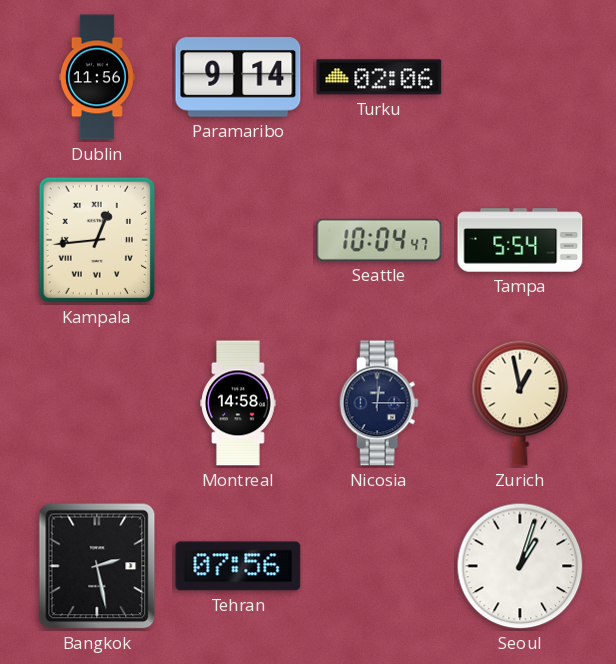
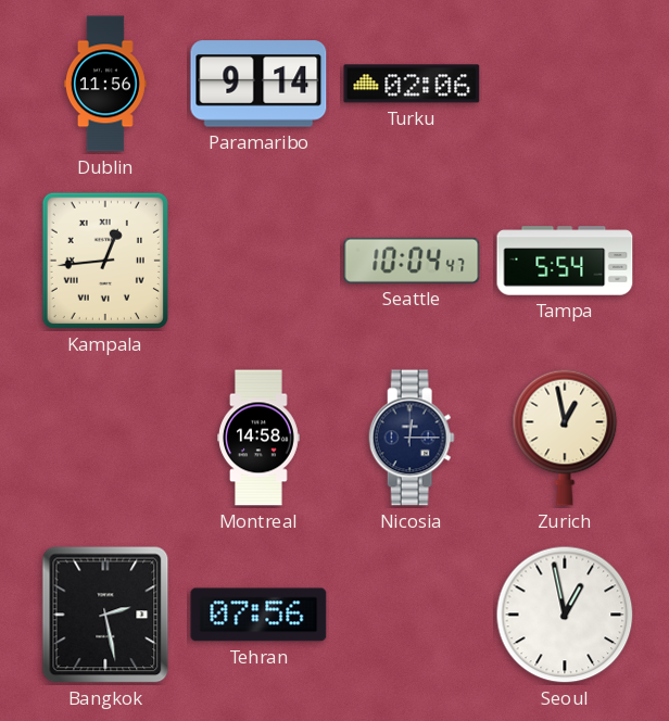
Seoul: 1:03 -> 12:58 (565, 615)
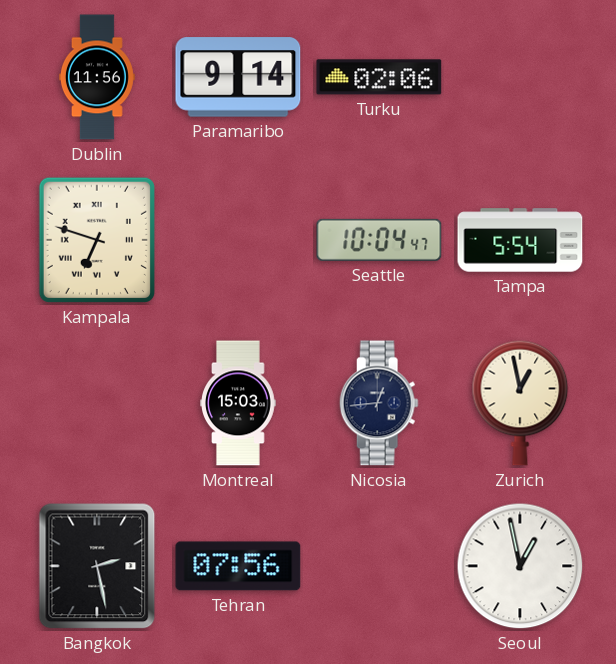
Kampala: 12:44 -> 6:48 (97, 240)
Montreal: 14:58 -> 15:03 (239, 403)
Nicosia: 12:15 -> 12:44 (379, 403)
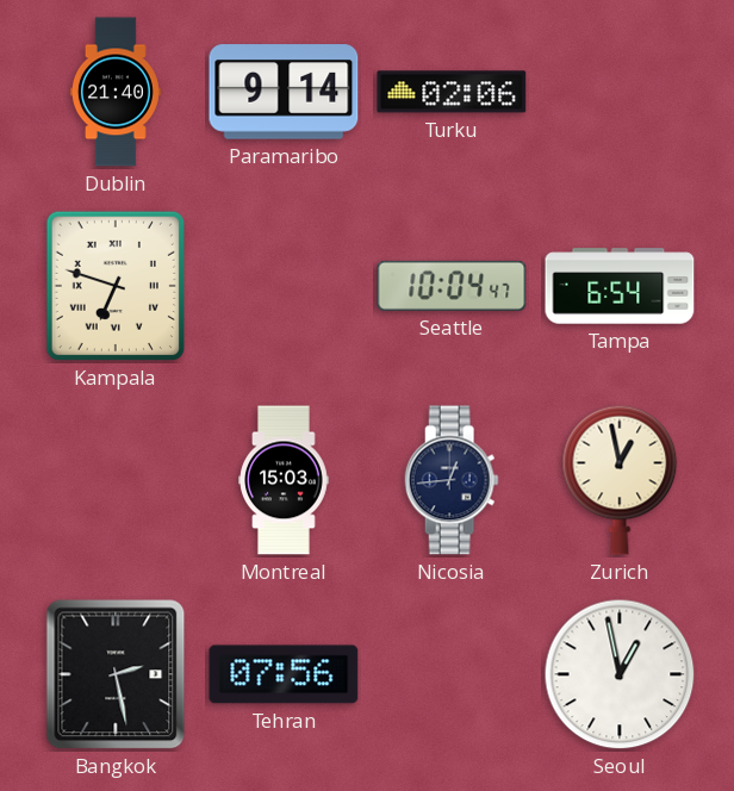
Dublin: 11:56 -> 21:40 (116, 92)
Tampa: 5:54 -> 6:54 (620, 286)
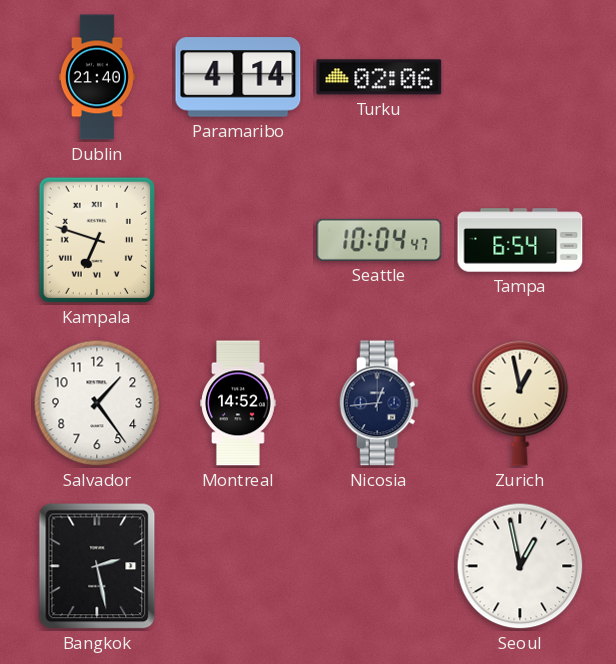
Paramaribo: 9:14 -> 4:14 (238, 77)
Salvador: none -> 1:24 (97, 403)
Montreal: 15:03 -> 14:52 (239, 403)
Tehran: 07:56 -> none (284, 674)
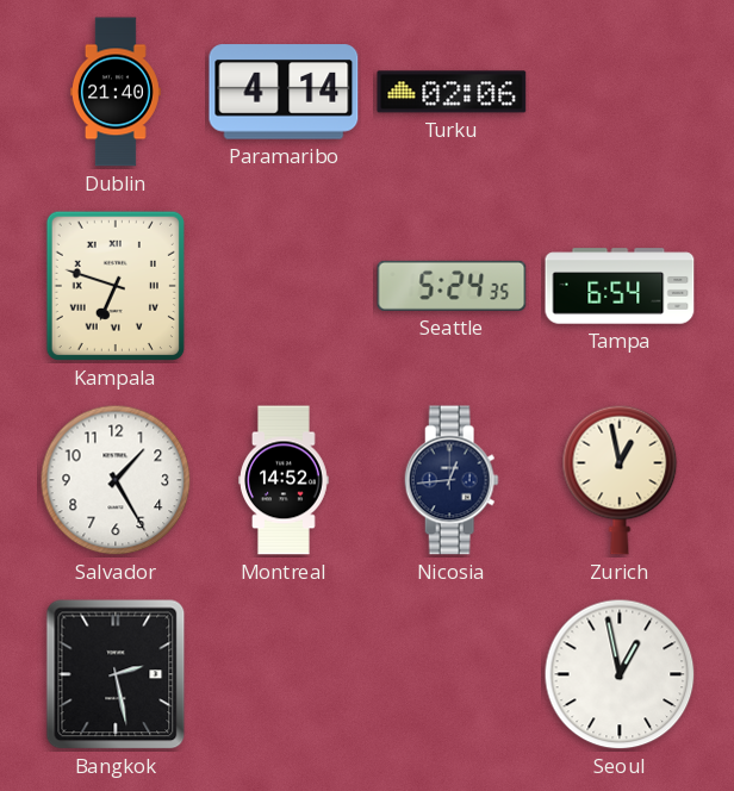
Seattle: 10:04 -> 5:24 (452, 286)
Salvador: 1:24 -> 1:25 (116, 480)
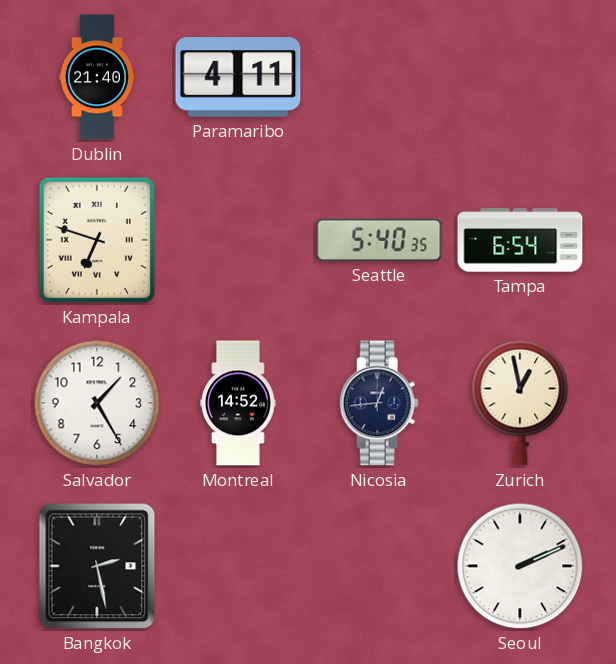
Paramaribo: 4:14 -> 4:11 (238, 77)
Turku: 02:06 -> none (452, 92)
Seattle: 5:24 -> 5:40 (379, 240)
Seoul: 12:58 -> 2:11 (520, 566)
